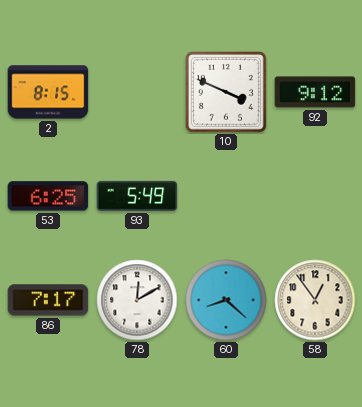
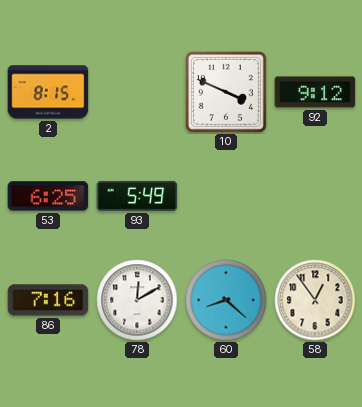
86: 7:17 -> 7:16 (48, 300)
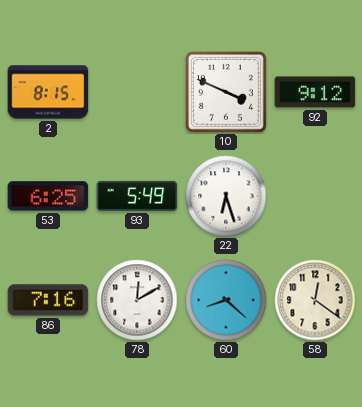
22: none -> 6:27 (226, 196)
58: 12:54 -> 12:21 (315, 300)
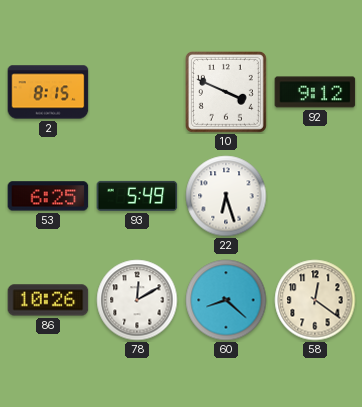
86: 7:16 -> 10:26 (48, 300)
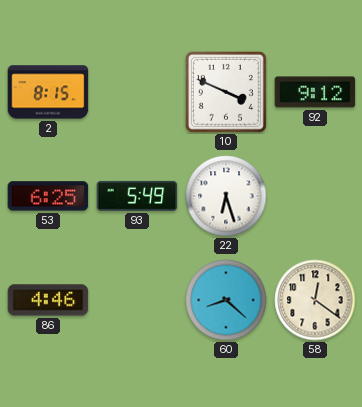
86: 10:26 -> 4:46 (48, 300)
78: 12:10 -> none (137, 300)
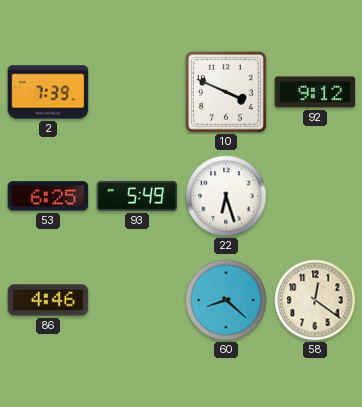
2: 8:15 -> 7:39 (48, 92)
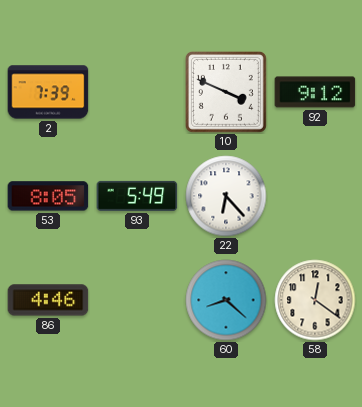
53: 6:25 -> 8:05 (48, 196)
22: 6:27 -> 6:23 (226, 196)
